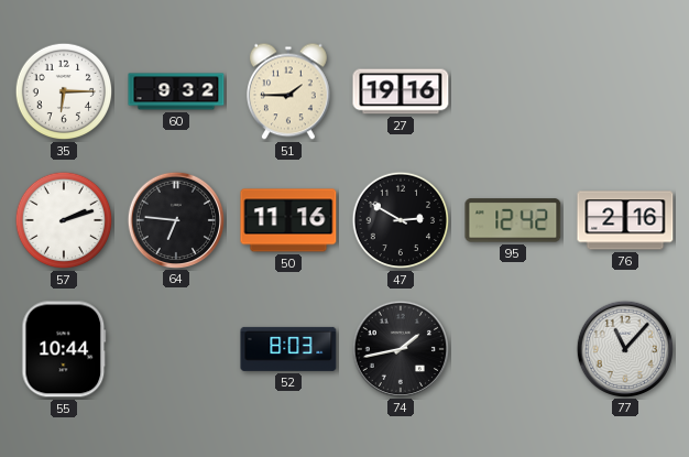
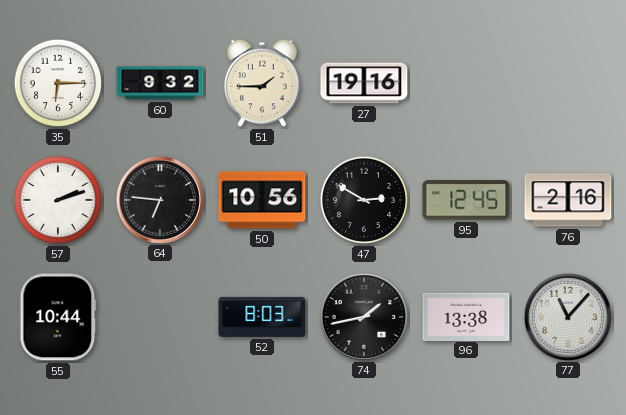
50: 11:16 -> 10:56 (262, 200)
95: 12:42 -> 12:45 (466, 200)
96: none -> 13:38 (466, 316)
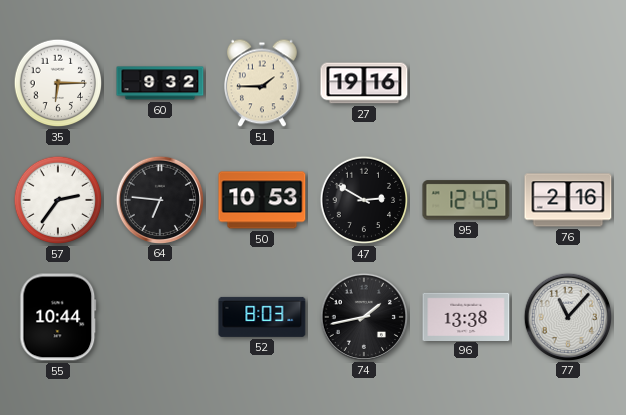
57: 2:12 -> 2:36 (58, 200)
50: 10:56 -> 10:53 (262, 200)
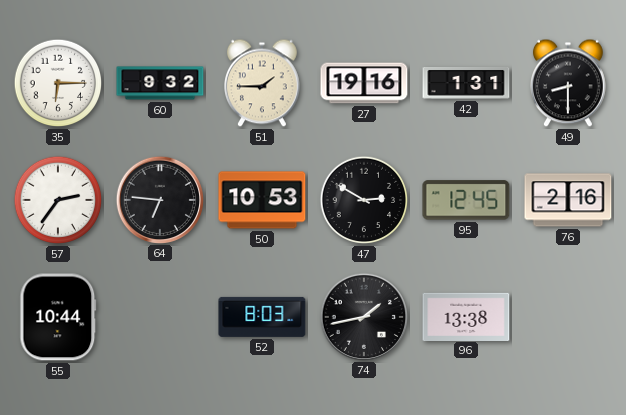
42: none -> 1:31 (466, 83)
49: none -> 8:30 (569, 83)
77: 11:07 -> none (567, 316)
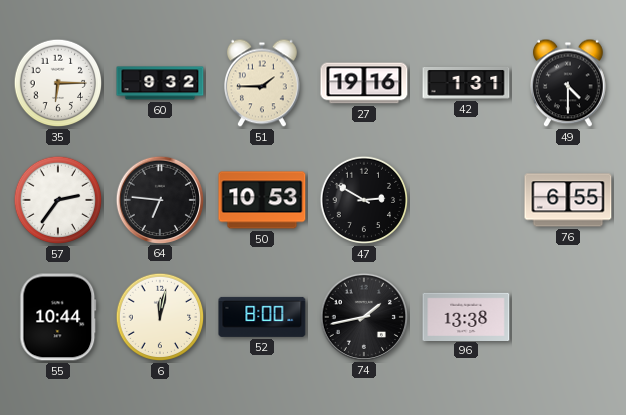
49: 8:30 -> 4:30 (569, 83)
95: 12:45 -> none (466, 200)
76: 2:16 -> 6:55 (568, 200)
6: none -> 12:02 (160, 317)
52: 8:03 -> 8:00 (262, 317)
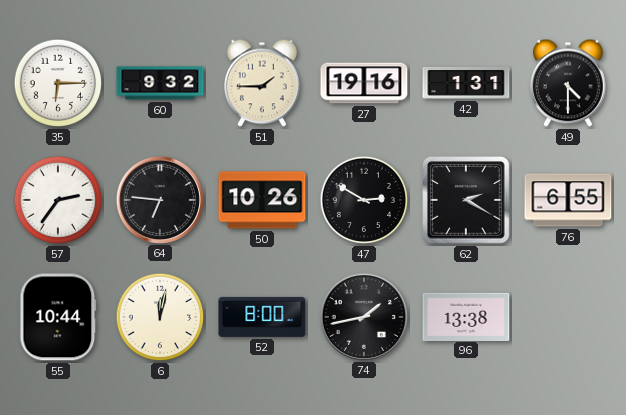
50: 10:53 -> 10:26 (262, 200)
62: none -> 2:20 (466, 200)
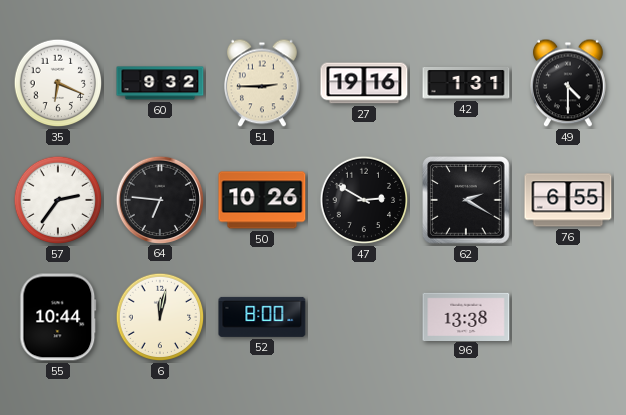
35: 6:15 -> 6:19 (58, 83)
51: 1:45 -> 2:45 (263, 83)
74: 1:43 -> none (363, 316)
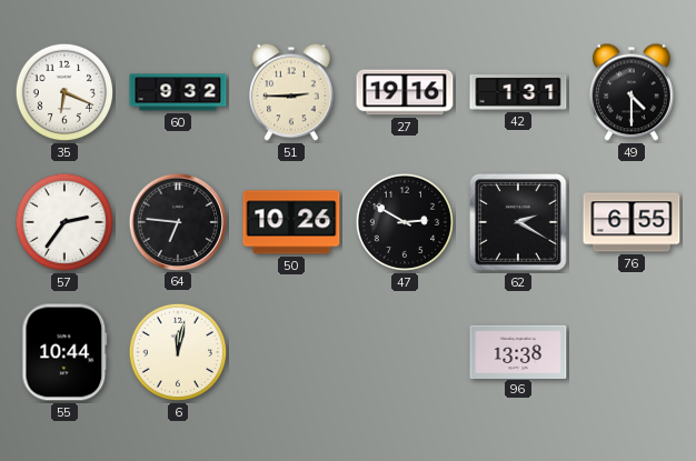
52: 8:00 -> none (262, 317)
